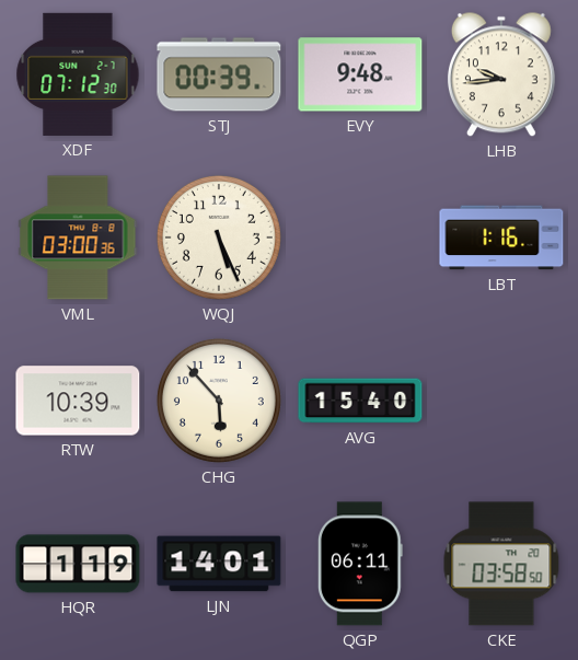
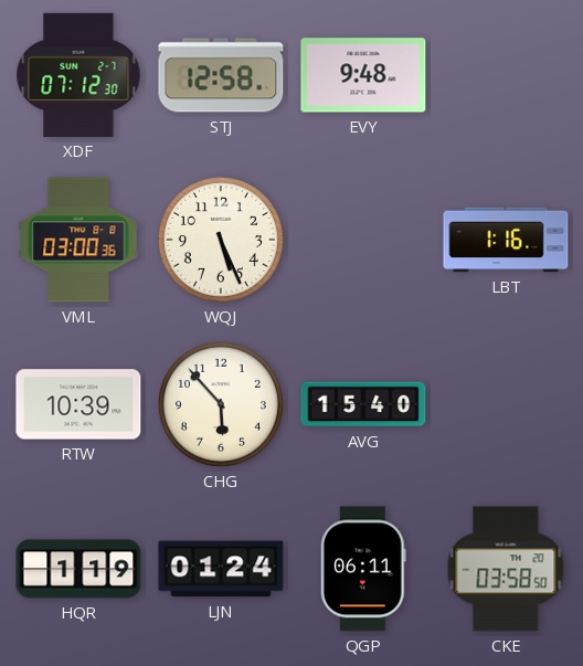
STJ: 00:39 -> 12:58 (221, 75)
LHB: 9:44 -> none (501, 74)
LJN: 14:01 -> 01:24 (221, 569)
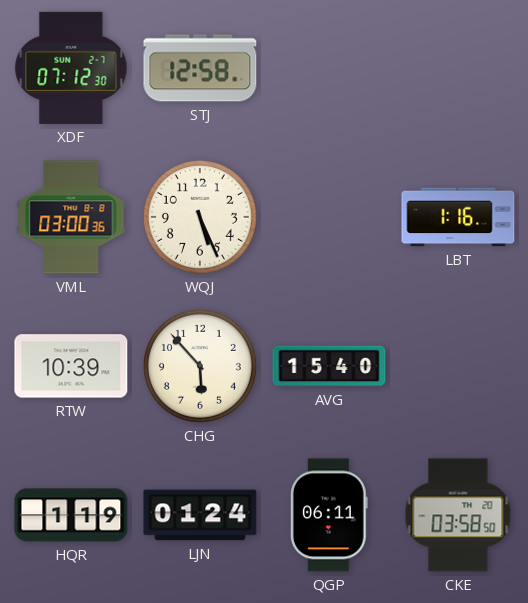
EVY: 9:48 -> none (363, 75)
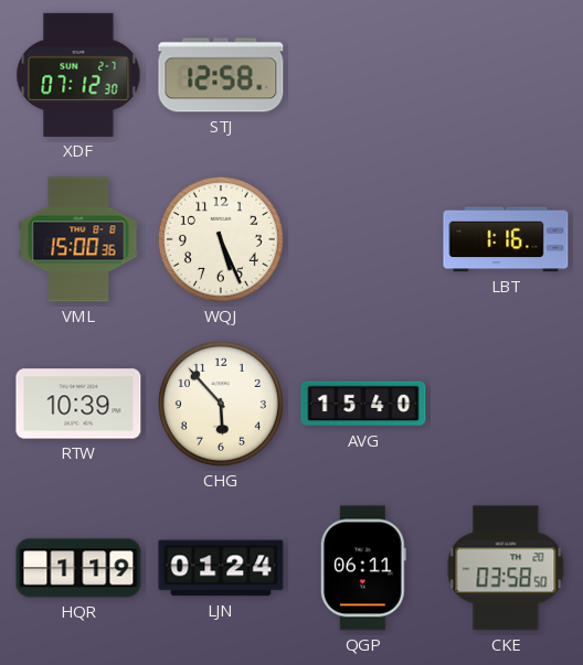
VML: 03:00 -> 15:00 (78, 239)
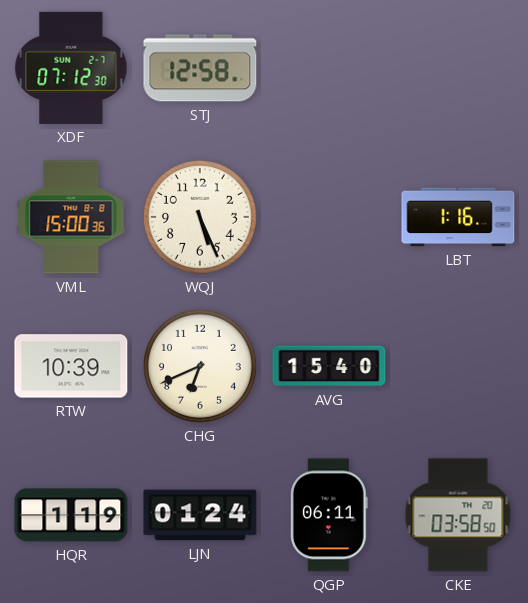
CHG: 5:53 -> 6:41 (200, 366)
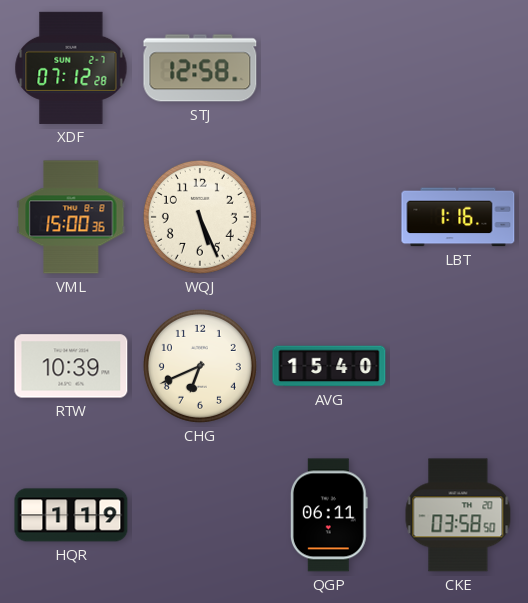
XDF: 07:12:30 -> 07:12:28 (71, 68)
LJN: 01:24 -> none (200, 515)
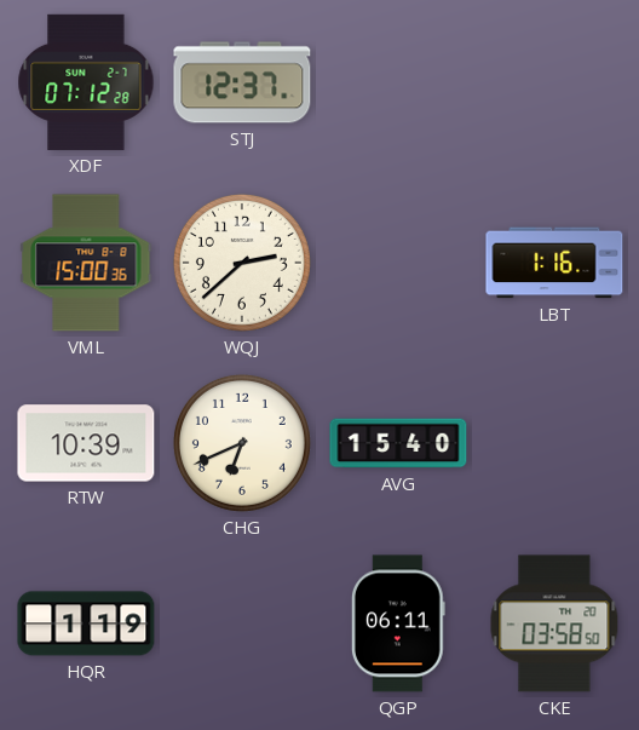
STJ: 12:58 -> 12:37 (242, 82)
WQJ: 5:26 -> 2:38 (242, 263)
